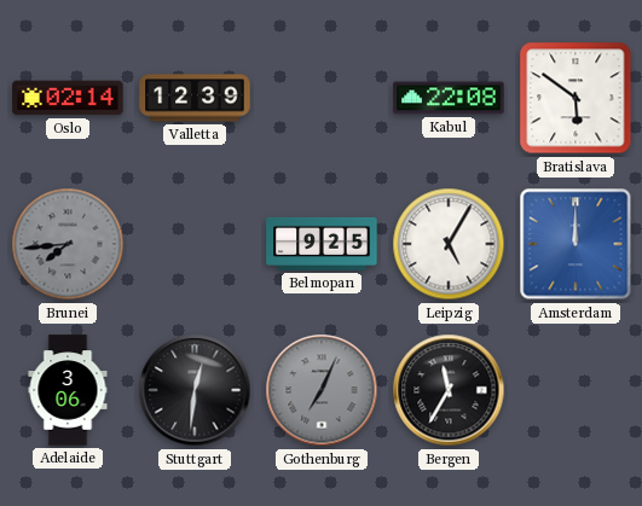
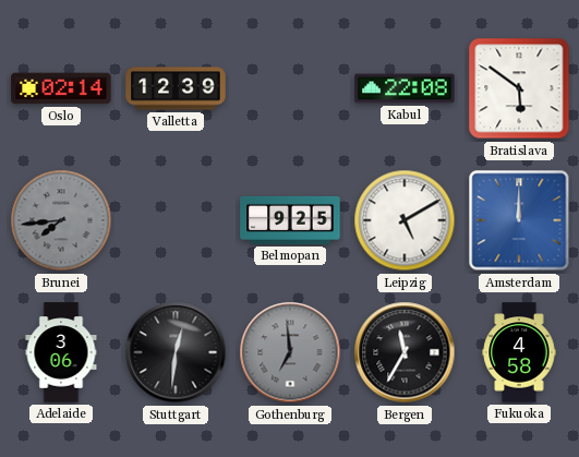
Leipzig: 5:05 -> 5:10 (405, 220)
Gothenburg: 7:04 -> 6:59 (290, 352)
Fukuoka: none -> 4:58 (519, 352)
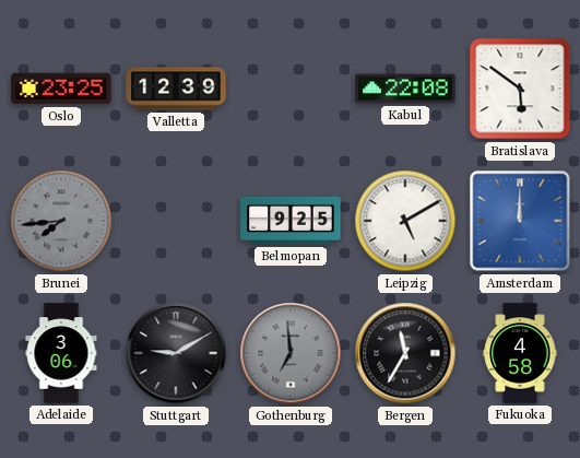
Oslo: 02:14 -> 23:25 (61, 89)
Stuttgart: 12:31 -> 9:10 (176, 353)
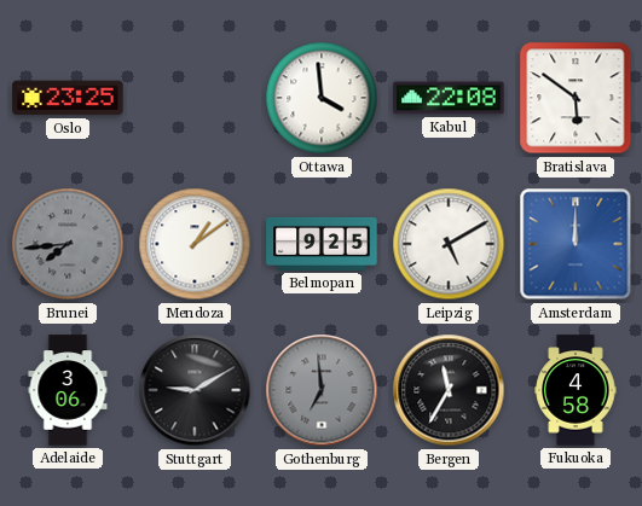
Valletta: 12:39 -> none (176, 89)
Ottawa: none -> 3:59 (322, 98)
Mendoza: none -> 1:09 (195, 244)
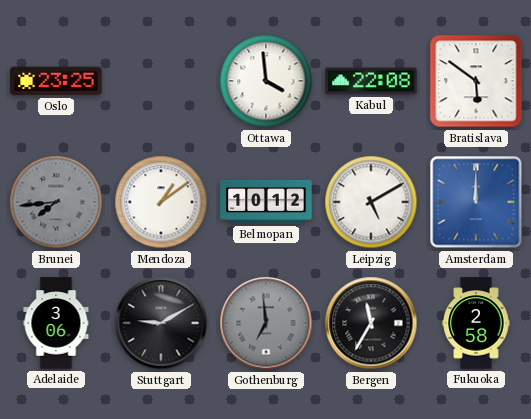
Belmopan: 9:25 -> 10:12 (266, 202)
Fukuoka: 4:58 -> 2:58 (476, 323)
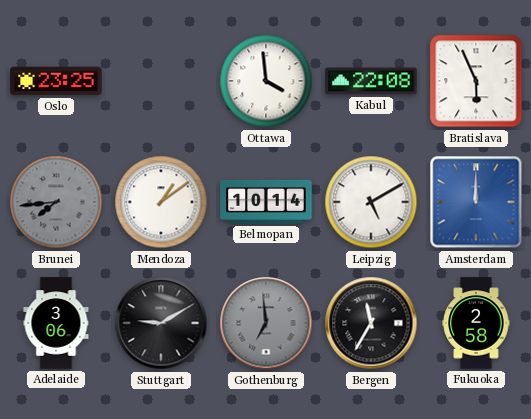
Bratislava: 5:51 -> 5:56 (476, 81)
Belmopan: 10:12 -> 10:14 (266, 202)
